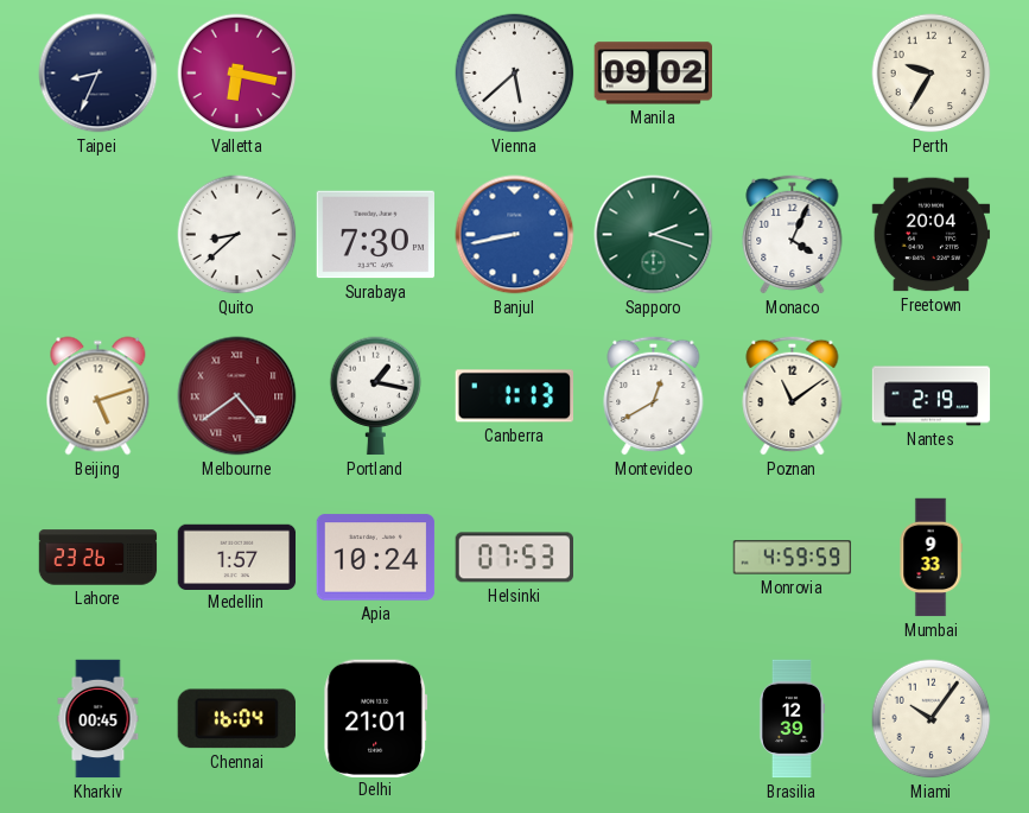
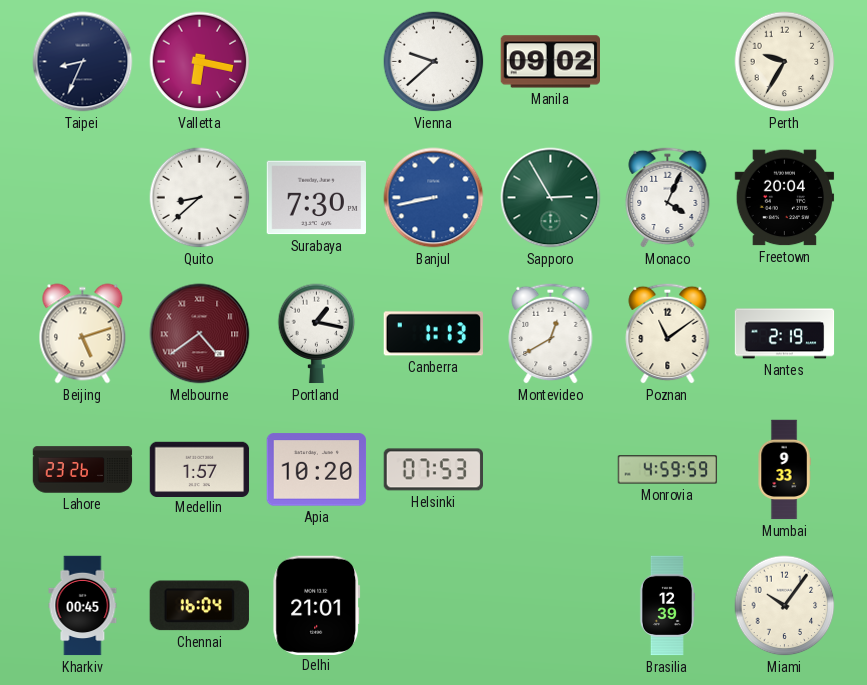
Vienna: 5:38 -> 9:38 (434, 62)
Sapporo: 2:18 -> 2:55 (551, 198)
Apia: 10:24 -> 10:20 (317, 470)
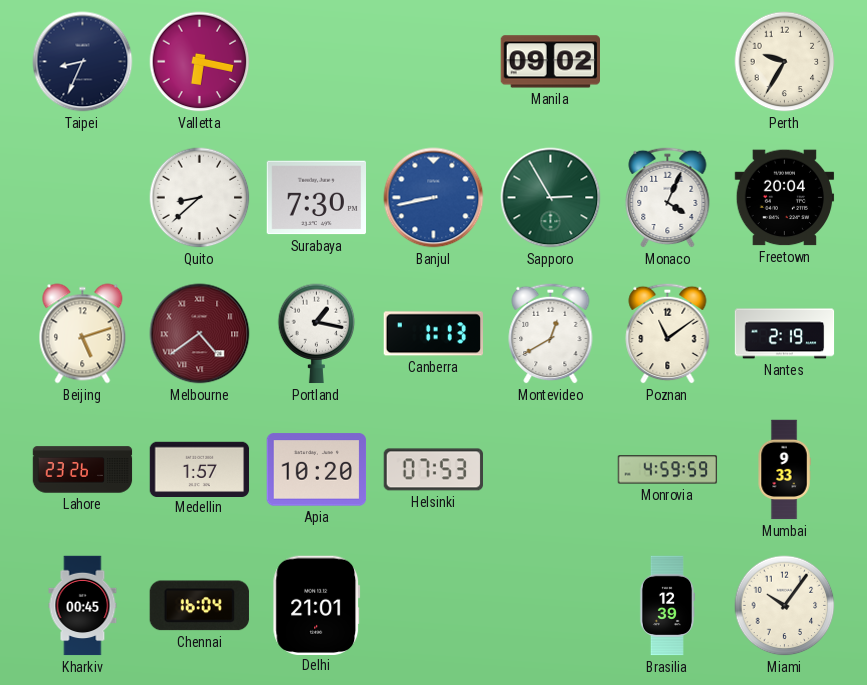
Vienna: 9:38 -> none (434, 62)
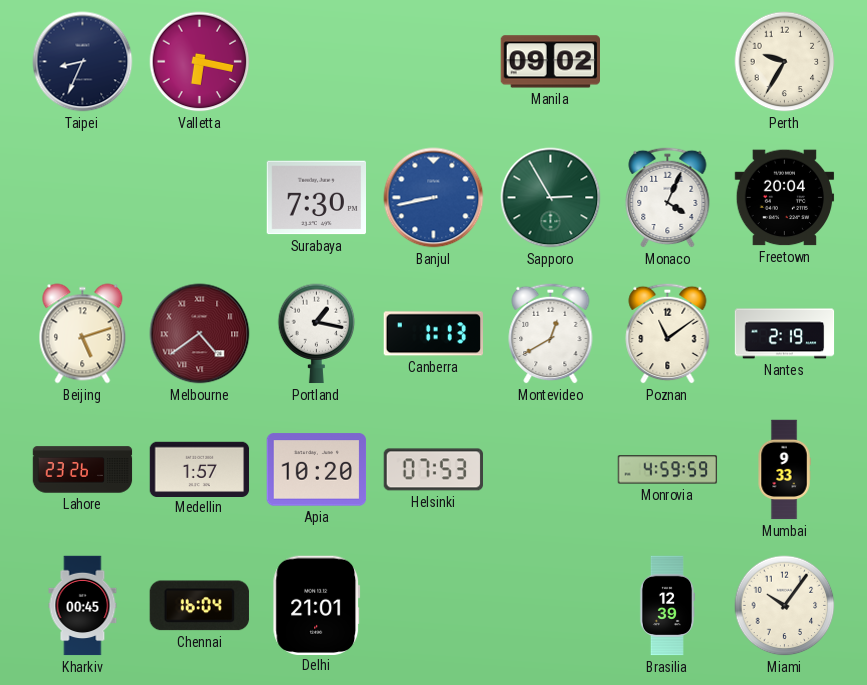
Quito: 8:38 -> none (200, 198)
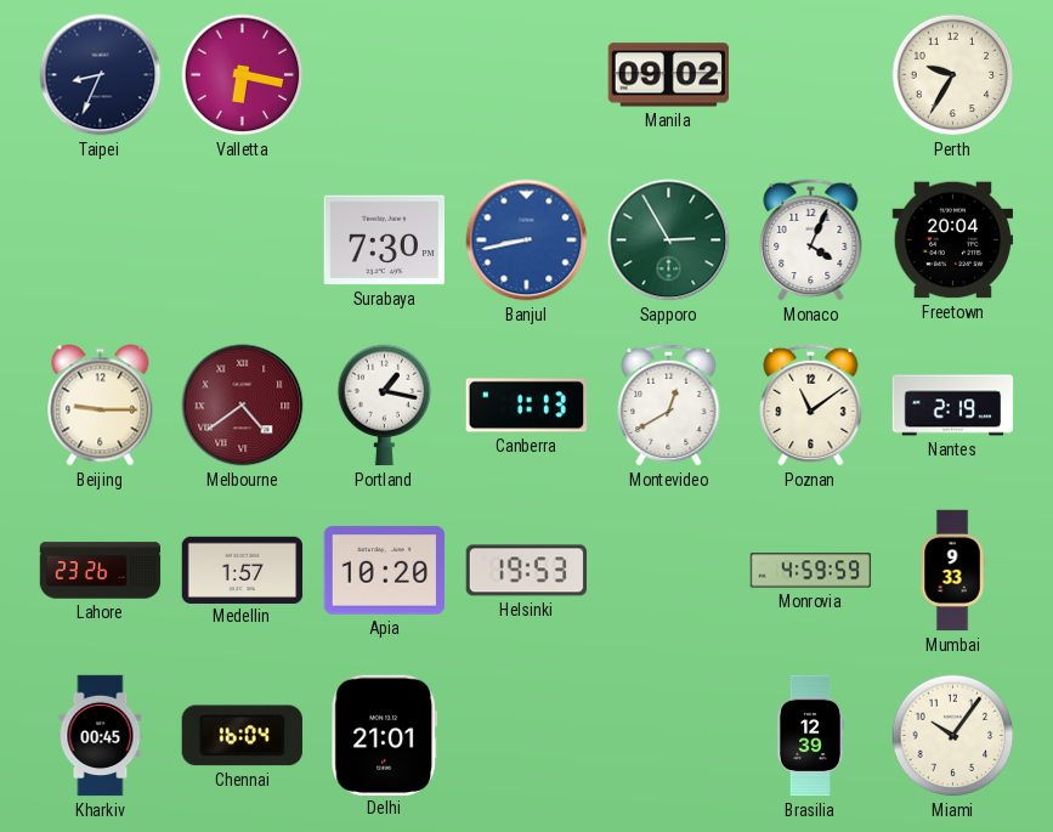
Beijing: 5:12 -> 9:15 (101, 406)
Helsinki: 07:53 -> 19:53 (527, 571)
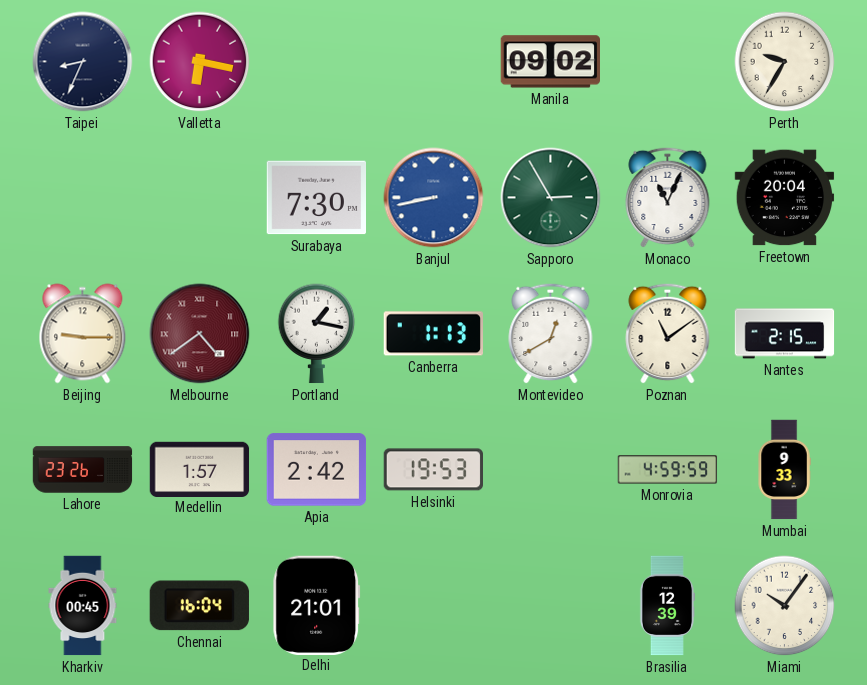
Monaco: 4:04 -> 11:04 (668, 197)
Nantes: 2:19 -> 2:15 (785, 334)
Apia: 10:20 -> 2:42 (317, 470)
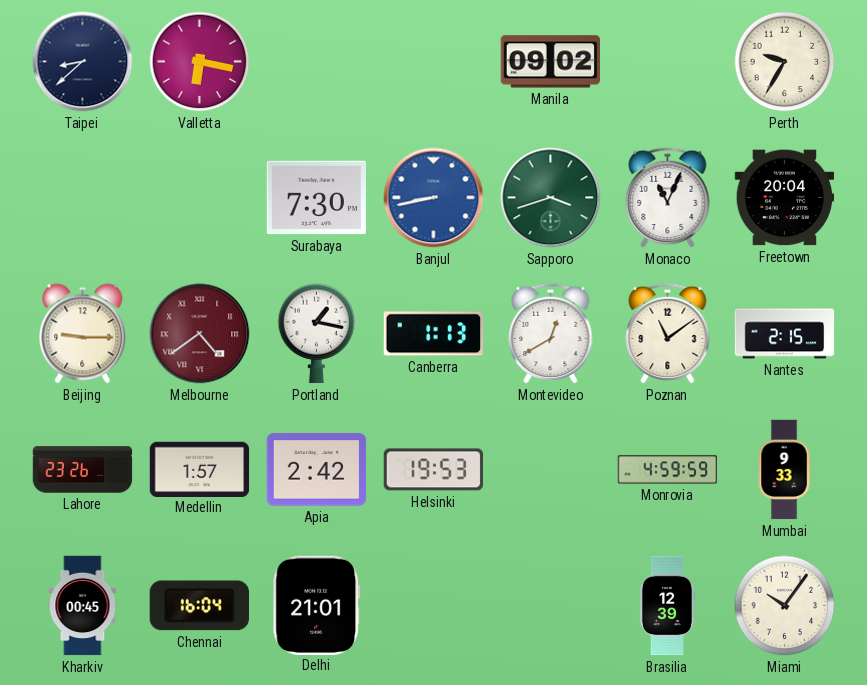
Taipei: 8:34 -> 8:38 (83, 62)
Sapporo: 2:55 -> 3:42 (551, 198)
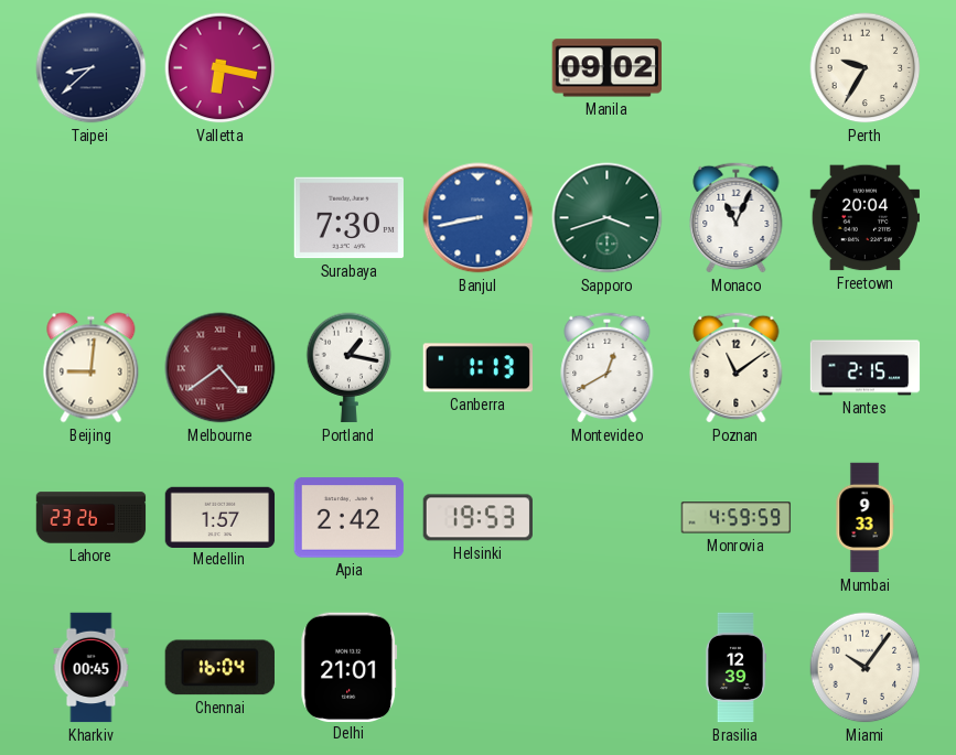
Beijing: 9:15 -> 9:01 (92, 368)
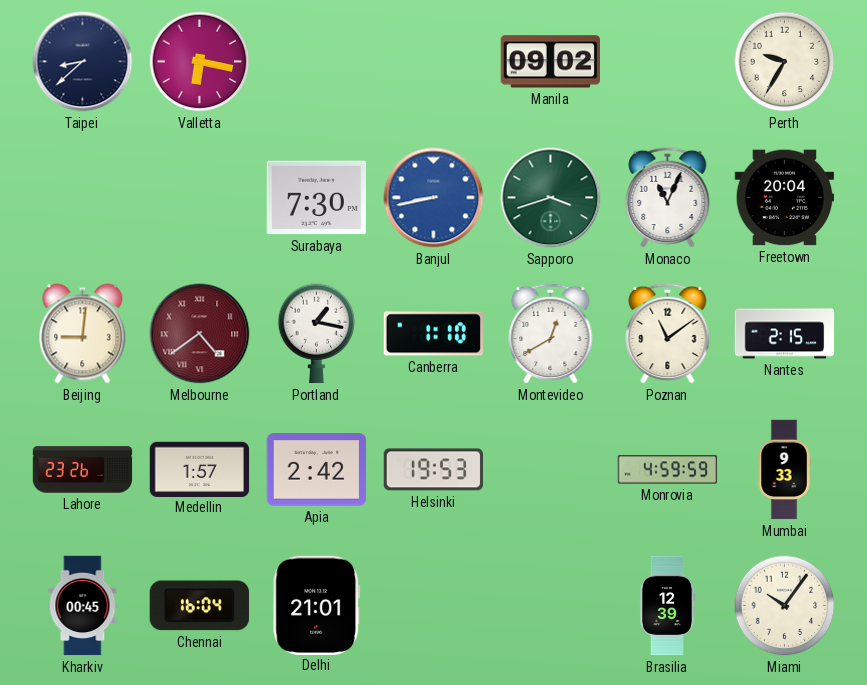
Canberra: 1:13 -> 1:10 (433, 334)
